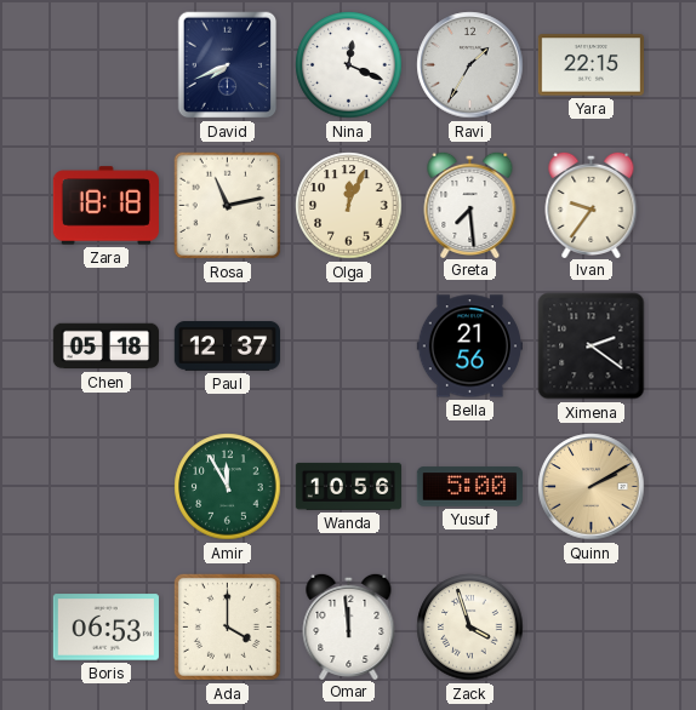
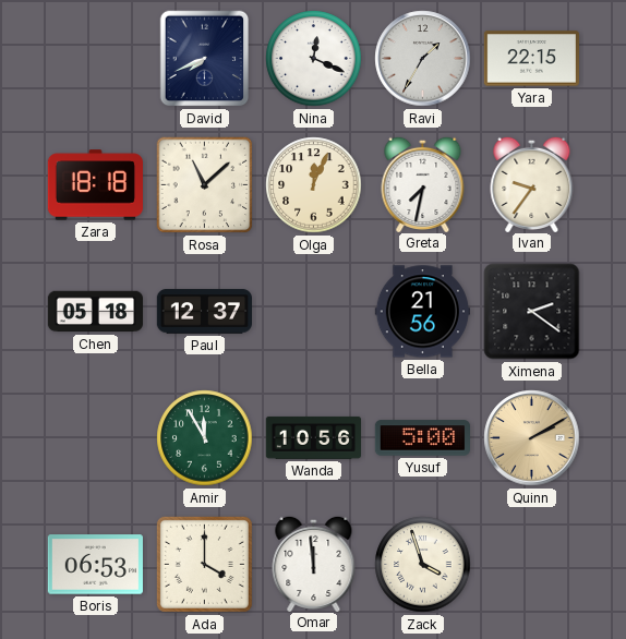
Rosa: 11:13 -> 11:08 (205, 185)
Greta: 7:29 -> 7:32 (423, 183)
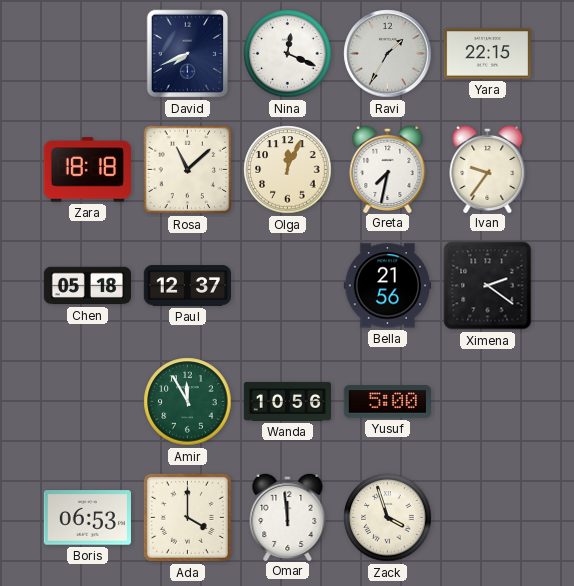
Quinn: 2:10 -> none (532, 438)
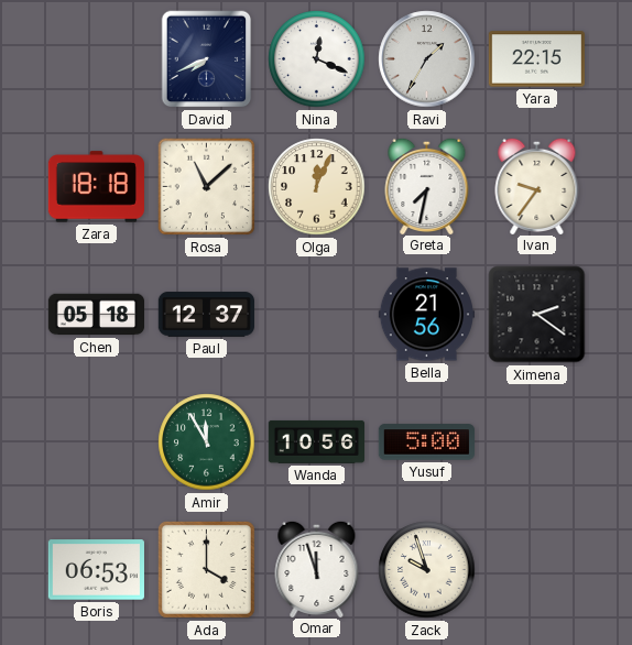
Omar: 11:59 -> 11:57 (317, 568)
Zack: 3:57 -> 9:57 (427, 570)
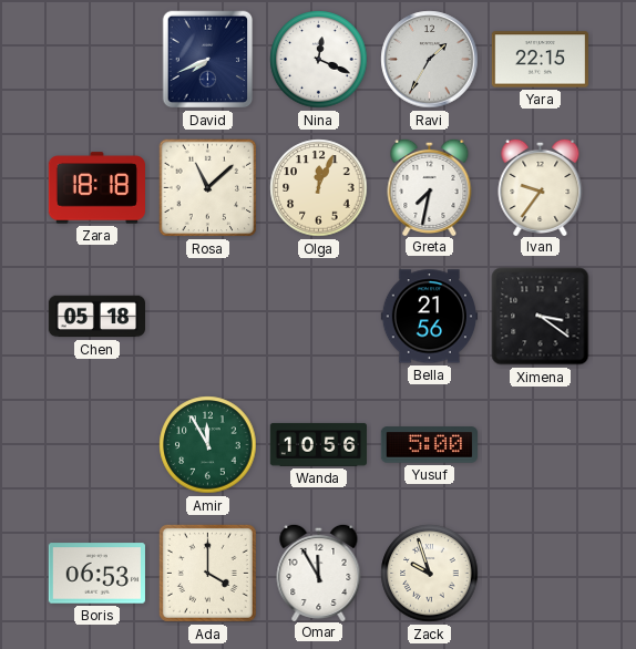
Paul: 12:37 -> none (206, 315)
Ximena: 2:21 -> 3:21 (541, 317)
Omar: 11:57 -> 11:55 (319, 571)
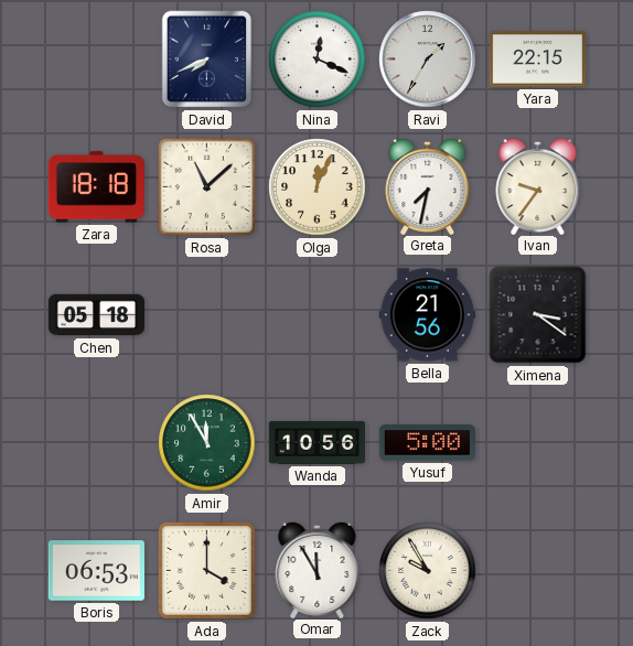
Zack: 9:57 -> 9:55 (428, 571)
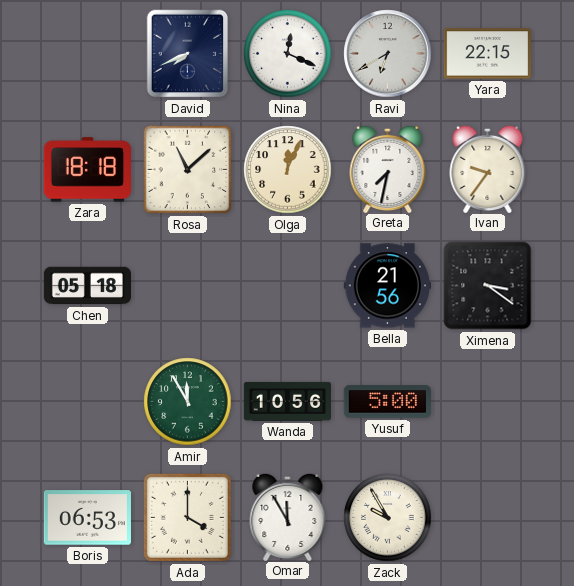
Ravi: 1:35 -> 6:40 (388, 54)
